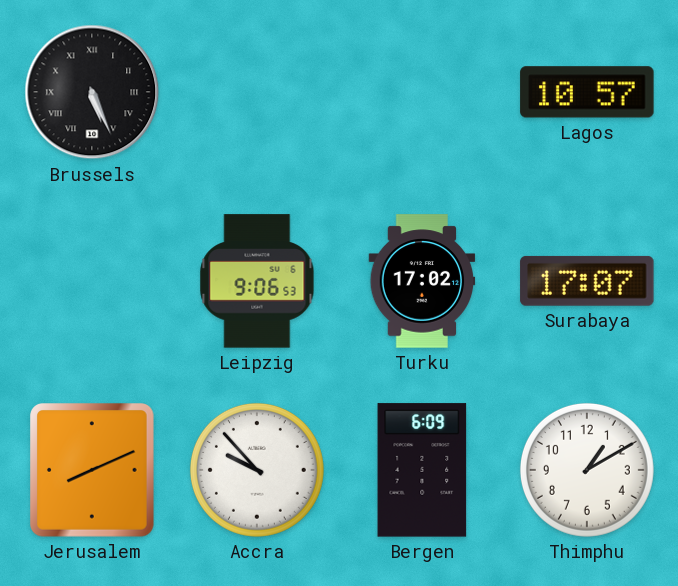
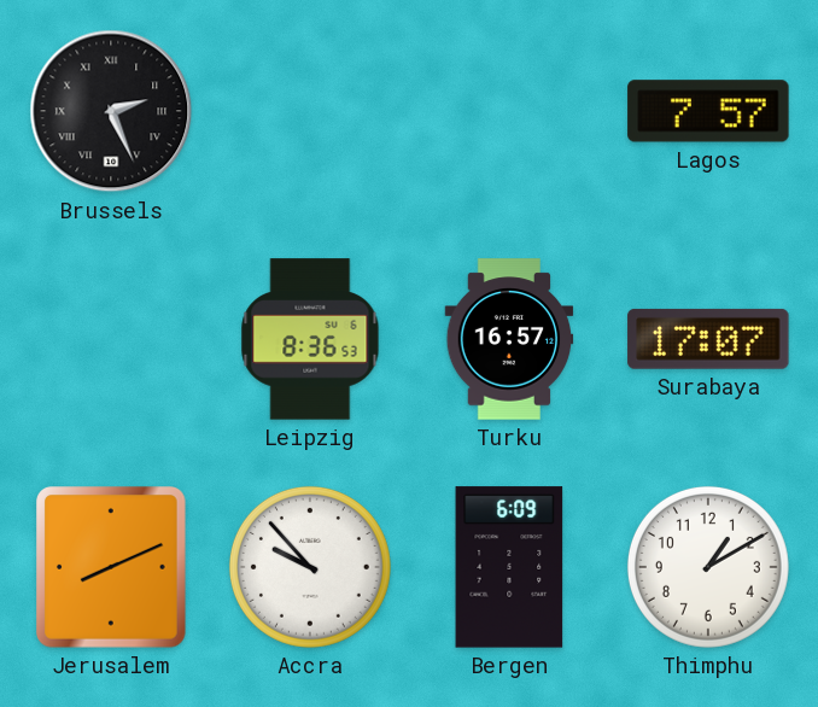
Brussels: 5:26 -> 2:26 (111, 111)
Lagos: 10:57 -> 7:57 (708, 111)
Leipzig: 9:06 -> 8:36 (310, 339)
Turku: 17:02 -> 16:57 (509, 339)
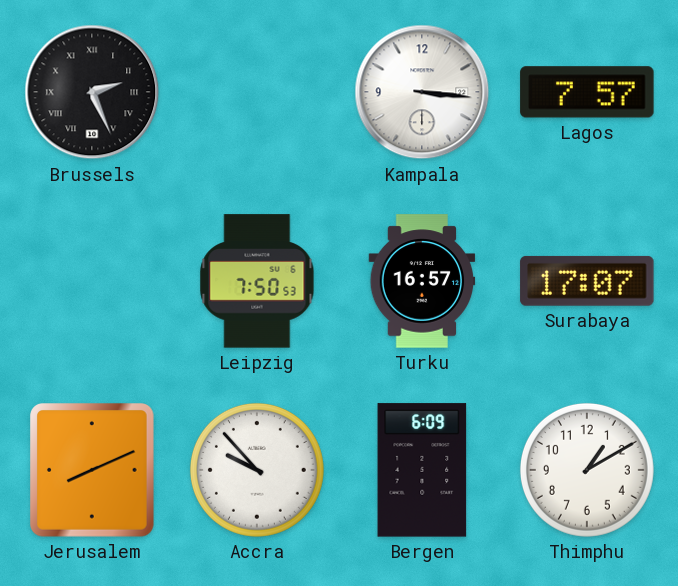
Kampala: none -> 3:16 (422, 92)
Leipzig: 8:36 -> 7:50 (257, 281)
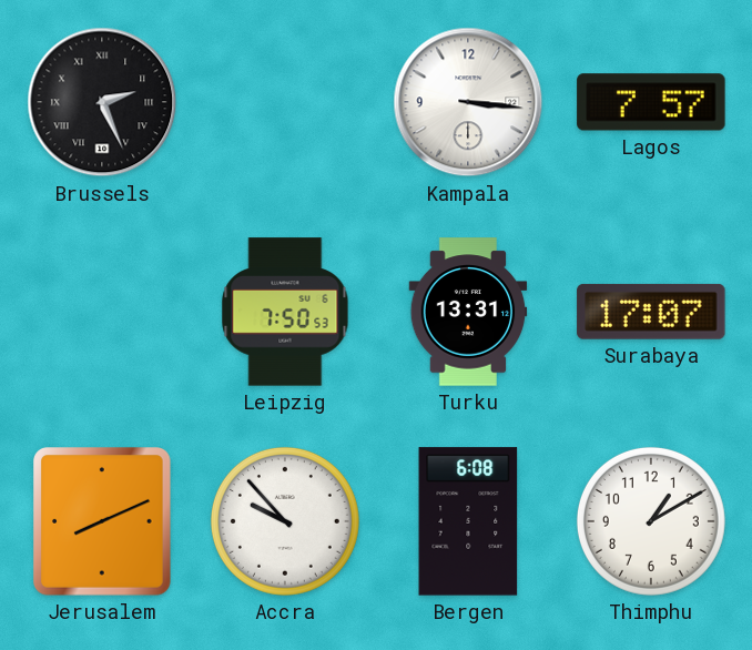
Turku: 16:57 -> 13:31 (468, 312)
Bergen: 6:09 -> 6:08 (468, 521)
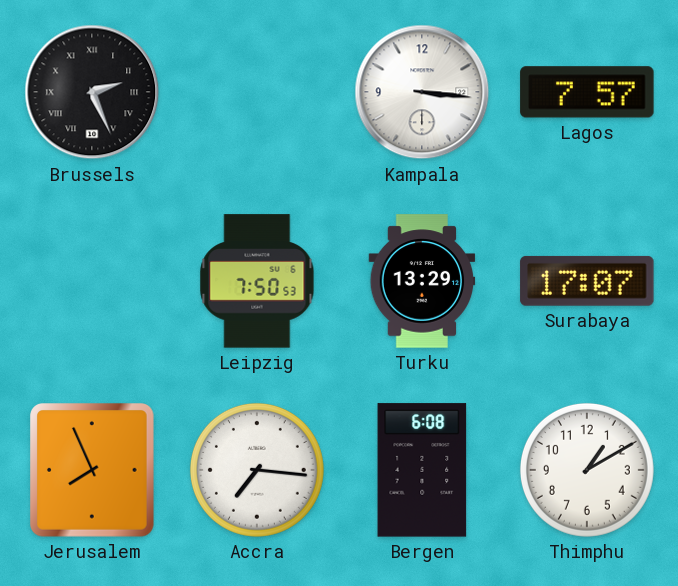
Turku: 13:31 -> 13:29 (422, 281)
Jerusalem: 8:11 -> 7:56 (93, 470)
Accra: 9:53 -> 7:16 (257, 470)
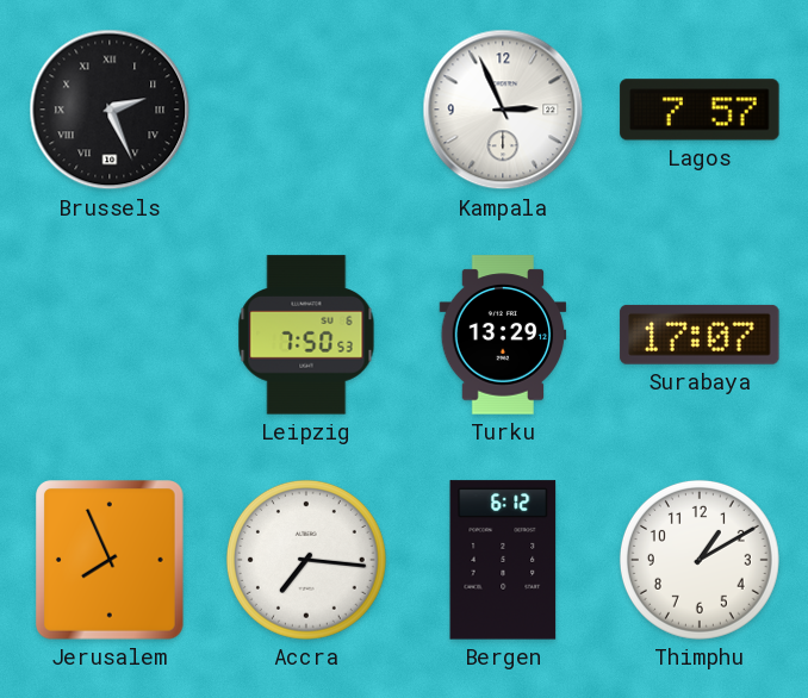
Kampala: 3:16 -> 2:56 (503, 110)
Bergen: 6:08 -> 6:12 (503, 560)
